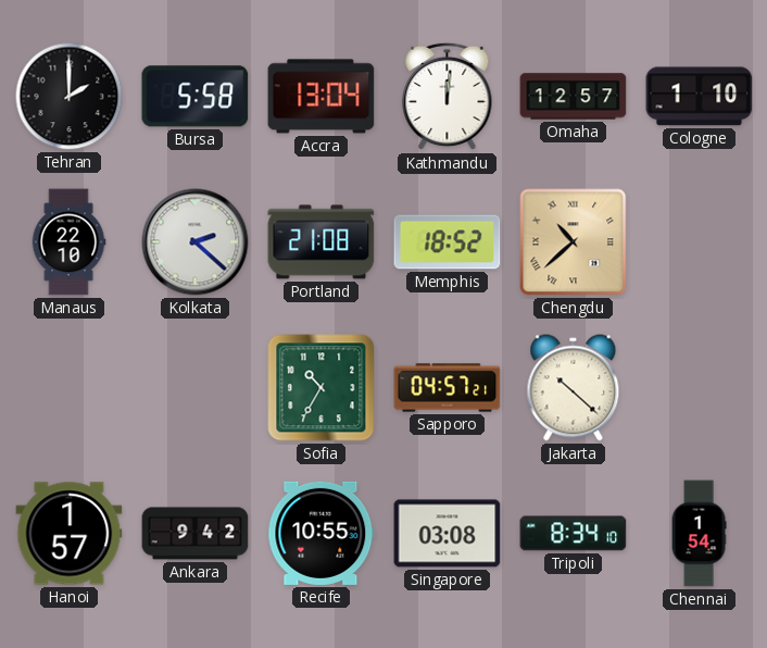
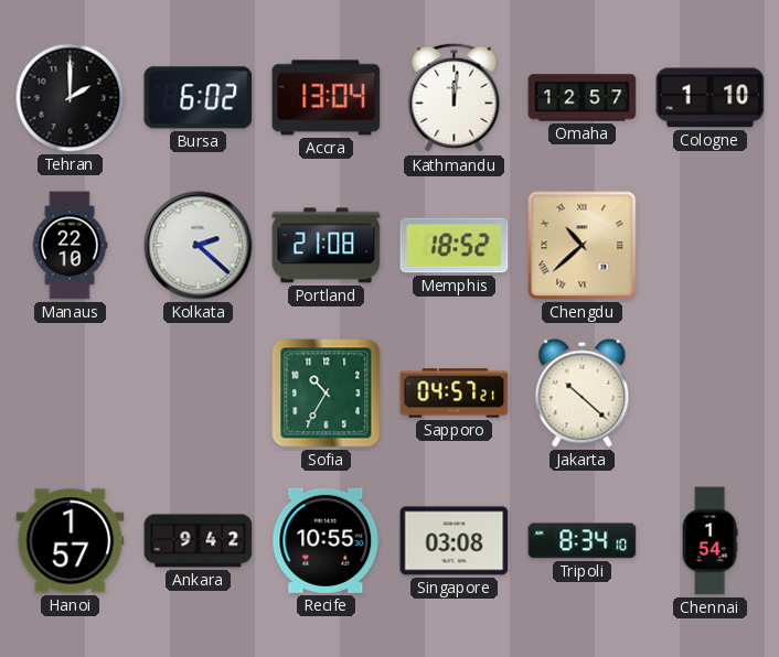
Bursa: 5:58 -> 6:02 (199, 98)
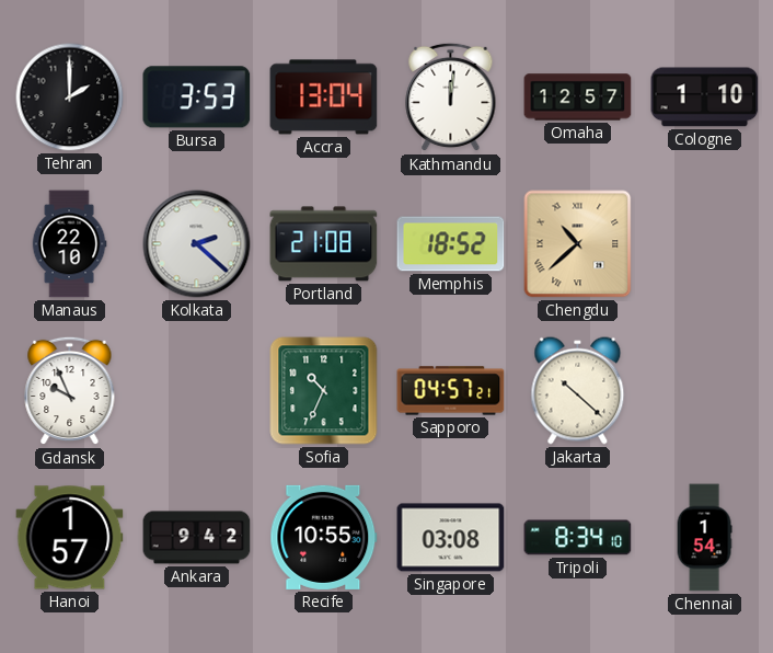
Bursa: 6:02 -> 3:53 (197, 98)
Gdansk: none -> 9:56 (70, 391)
Sofia: 10:35 -> 10:34 (324, 391)
